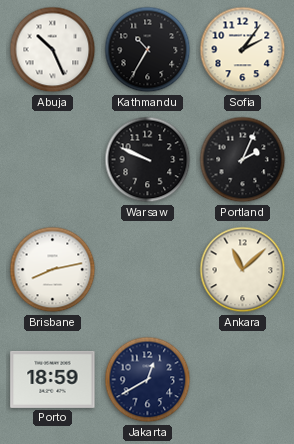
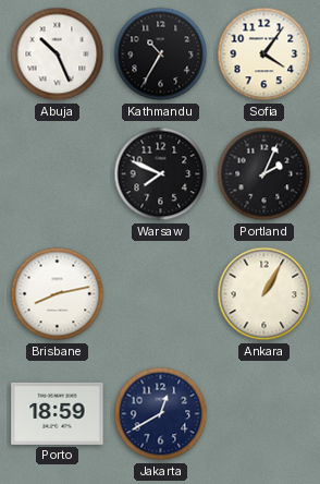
Sofia: 2:06 -> 4:06 (264, 55)
Warsaw: 9:49 -> 7:49 (161, 174)
Ankara: 11:08 -> 1:05 (264, 294)
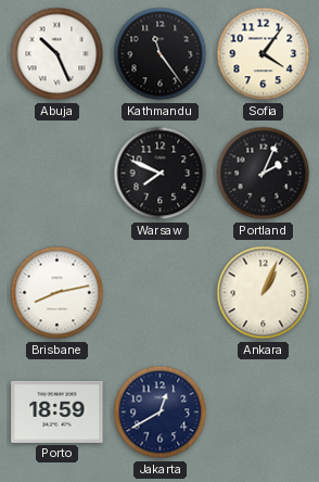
Kathmandu: 10:35 -> 11:24 (161, 54)
Ankara: 1:05 -> 1:04 (264, 293)
